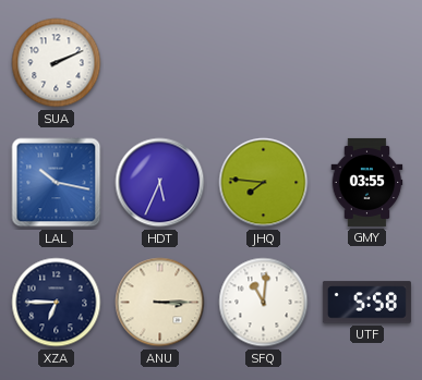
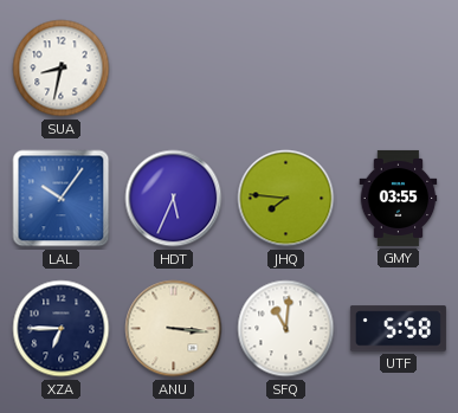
SUA: 2:11 -> 8:32 (62, 69)
LAL: 10:17 -> 10:06 (62, 199)
ANU: 3:15 -> 3:16 (174, 329)
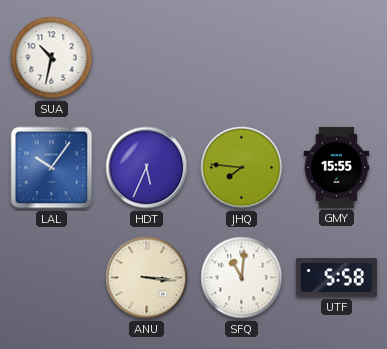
SUA: 8:32 -> 10:32 (52, 58)
GMY: 03:55 -> 15:55 (337, 167)
XZA: 6:45 -> none (62, 329)
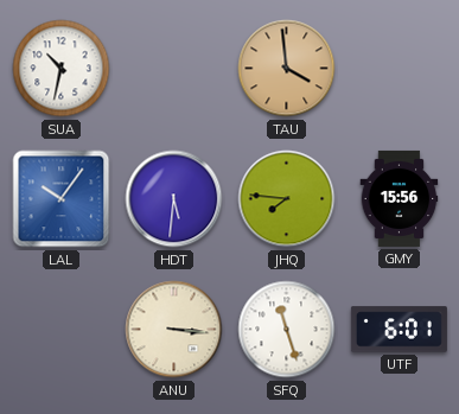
TAU: none -> 3:59 (287, 69)
HDT: 5:34 -> 5:31 (174, 199)
GMY: 15:55 -> 15:56 (400, 198)
SFQ: 11:01 -> 11:27 (287, 330)
UTF: 5:58 -> 6:01 (399, 330)
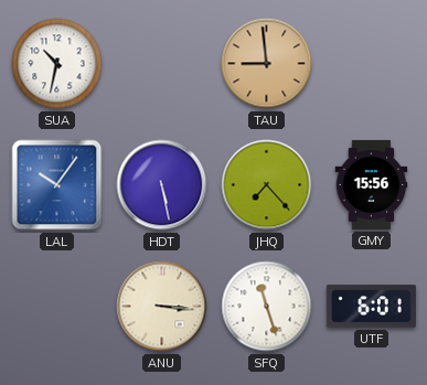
TAU: 3:59 -> 8:59 (267, 64)
HDT: 5:31 -> 5:28 (162, 185)
JHQ: 7:46 -> 7:23 (267, 185)
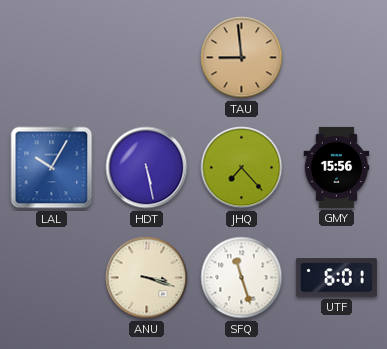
SUA: 10:32 -> none (57, 64)
LAL: 10:06 -> 10:05 (52, 168)
ANU: 3:16 -> 3:18 (147, 278)
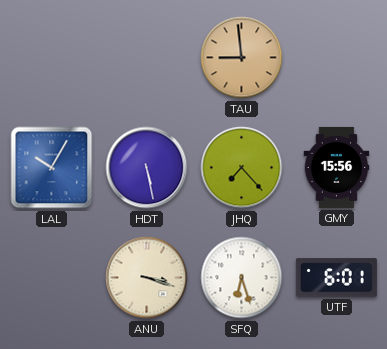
SFQ: 11:27 -> 6:27 (242, 278)
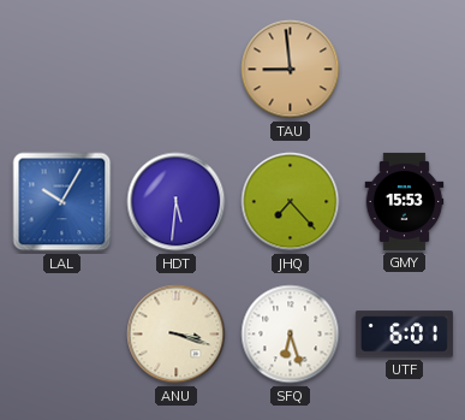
HDT: 5:28 -> 5:31 (177, 202)
GMY: 15:56 -> 15:53 (405, 201)
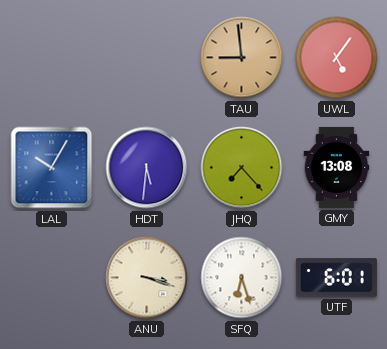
UWL: none -> 5:06 (337, 58)
GMY: 15:53 -> 13:08 (337, 167)
